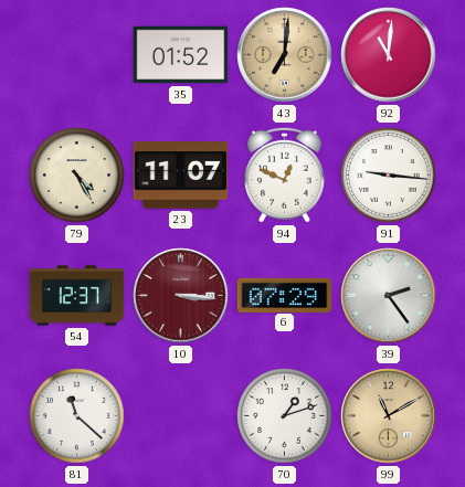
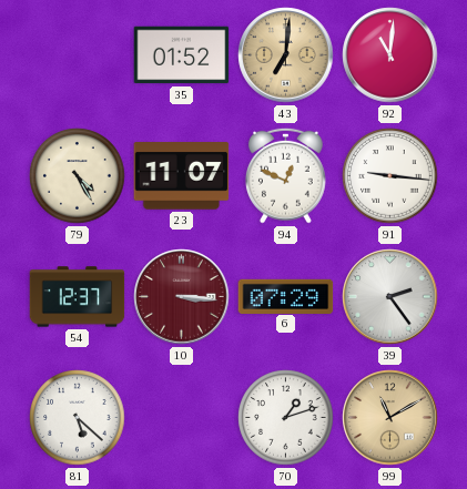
81: 11:22 -> 5:22 (78, 418)
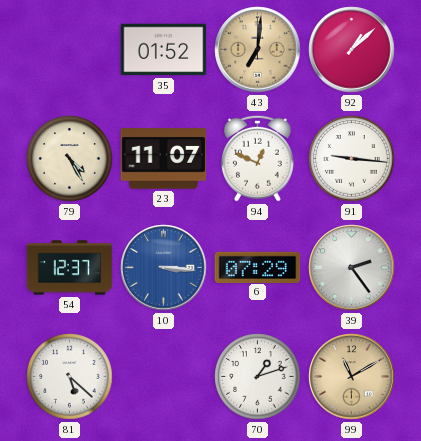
92: 11:01 -> 1:08 (352, 50)
10 dial: burgundy -> blue (164, 268)
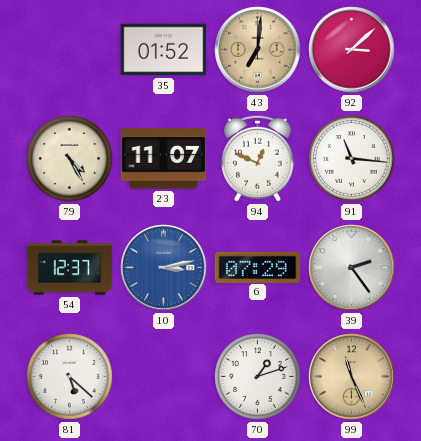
92: 1:08 -> 3:08 (352, 50)
91: 9:16 -> 11:16 (352, 159)
10: 3:16 -> 3:13 (164, 268)
99: 11:10 -> 11:26 (352, 377)
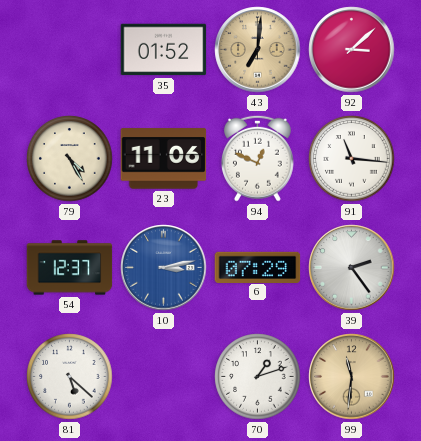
23: 11:07 -> 11:06 (164, 159)
99: 11:26 -> 11:31 (352, 377)
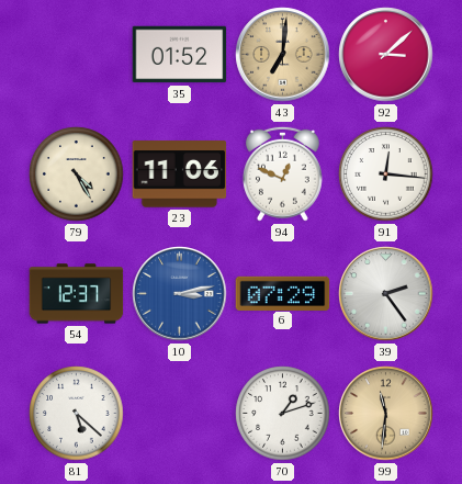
91: 11:16 -> 12:16 (386, 175)
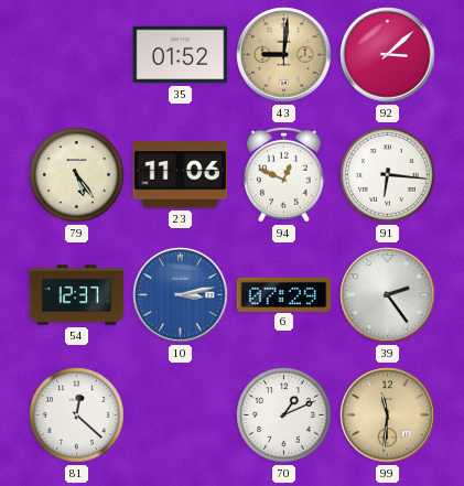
43: 7:01 -> 9:01 (284, 55)
79: 4:25 -> 5:24 (77, 175)
91: 12:16 -> 6:16 (388, 175)
81: 5:22 -> 12:22 (77, 415)
70: 1:12 -> 1:11 (284, 415)
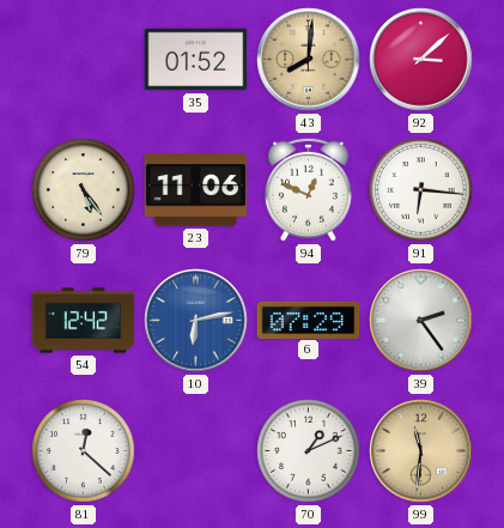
43: 9:01 -> 8:01 (309, 60)
54: 12:37 -> 12:42 (84, 321)
10: 3:13 -> 6:13 (196, 321)
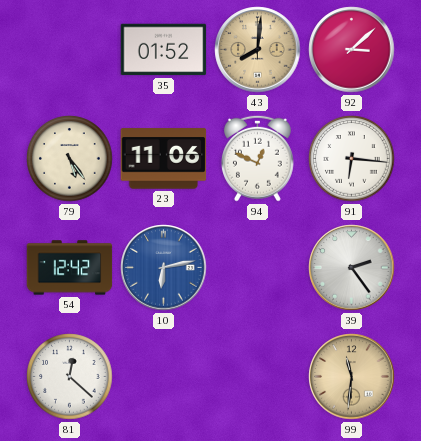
6: 07:29 -> none (309, 320)
70: 1:11 -> none (309, 451)
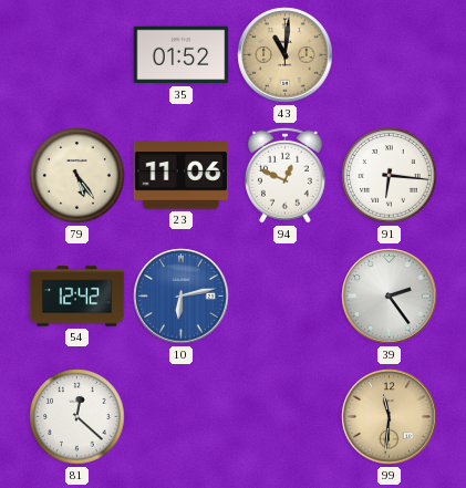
43: 8:01 -> 11:01 (286, 55)
92: 3:08 -> none (352, 50)
